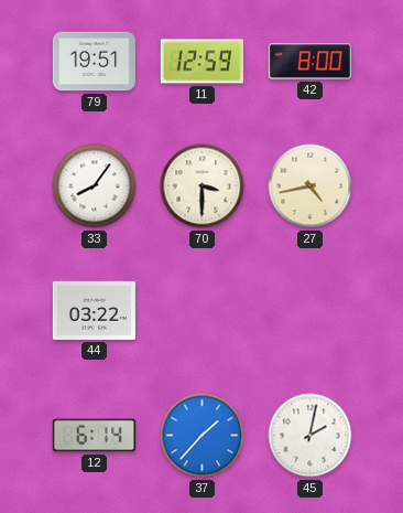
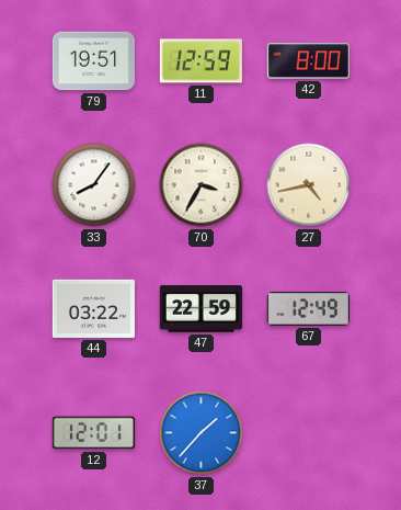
70: 3:30 -> 3:35 (202, 185)
47: none -> 22:59 (200, 309)
67: none -> 12:49 (308, 309)
12: 6:14 -> 12:01 (93, 433)
45: 2:02 -> none (311, 436)
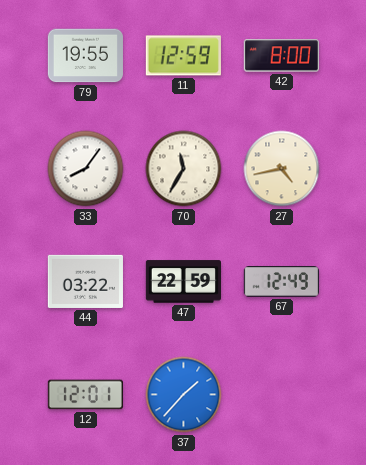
79: 19:51 -> 19:55 (85, 56)
70: 3:35 -> 11:35 (184, 169)
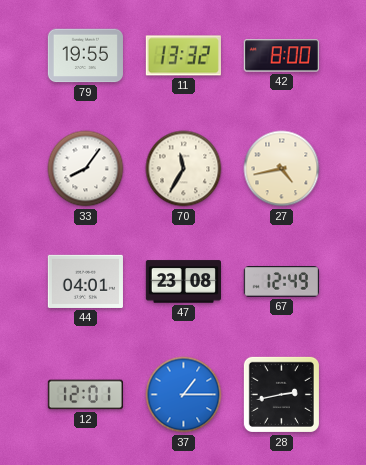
11: 12:59 -> 13:32 (183, 56)
44: 03:22 -> 04:01 (85, 281)
47: 22:59 -> 23:08 (183, 282)
37: 1:37 -> 1:15 (184, 395)
28: none -> 2:43 (281, 394)
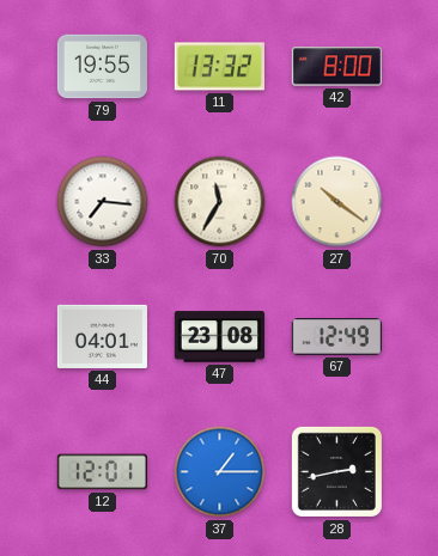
33: 8:06 -> 7:16 (103, 202)
27: 4:43 -> 10:21 (337, 202)
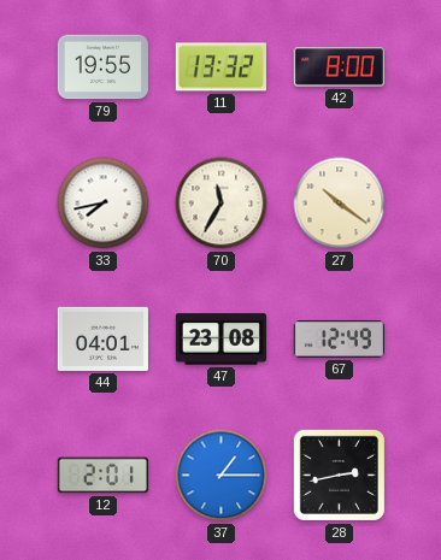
33: 7:16 -> 7:43 (104, 204)
12: 12:01 -> 2:01 (102, 476)
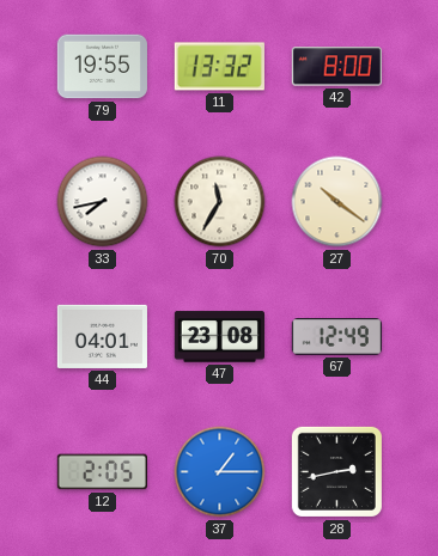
12: 2:01 -> 2:05 (102, 472)
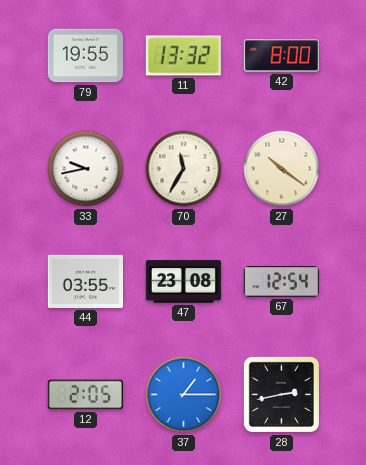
33: 7:43 -> 9:43 (86, 169)
44: 04:01 -> 03:55 (85, 281)
67: 12:49 -> 12:54 (281, 282)
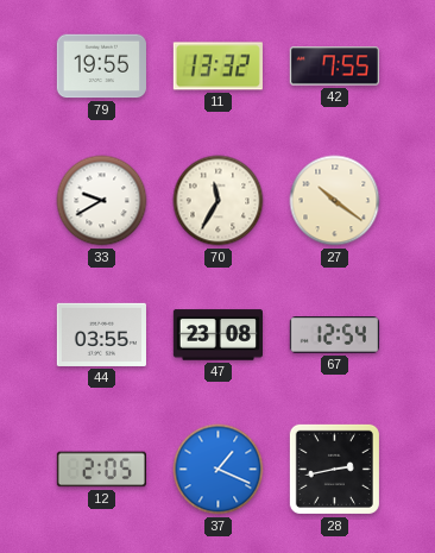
42: 8:00 -> 7:55 (334, 67)
33: 9:43 -> 9:40 (102, 201)
37: 1:15 -> 1:19 (219, 470)
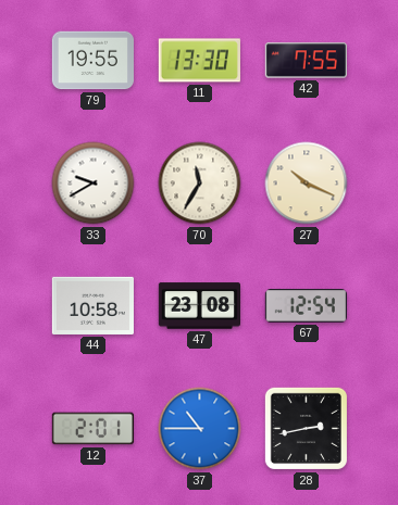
11: 13:32 -> 13:30 (199, 61)
27: 10:21 -> 10:19 (307, 184)
44: 03:55 -> 10:58 (92, 305)
12: 2:05 -> 2:01 (92, 429)
37: 1:19 -> 10:45 (200, 429)
